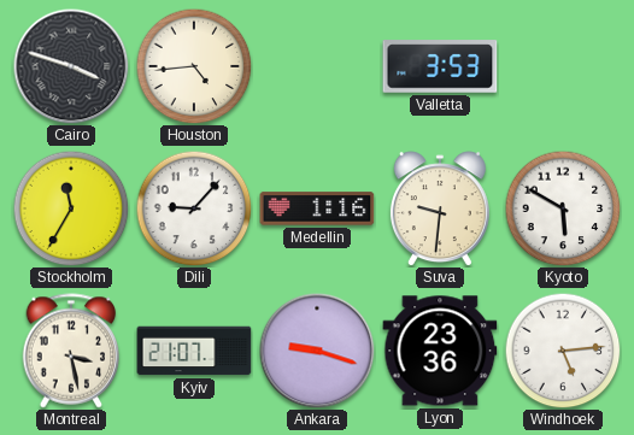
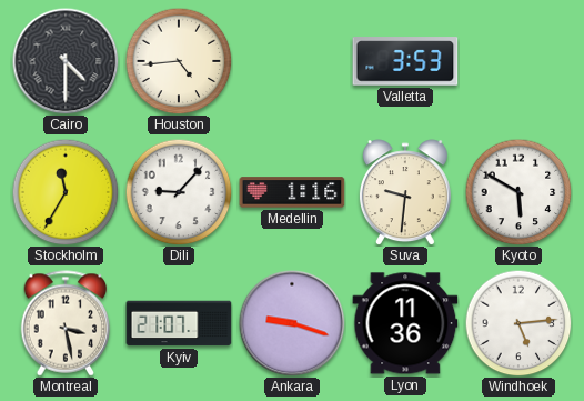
Cairo: 3:48 -> 4:30 (66, 61)
Lyon: 23:36 -> 11:36 (405, 323)
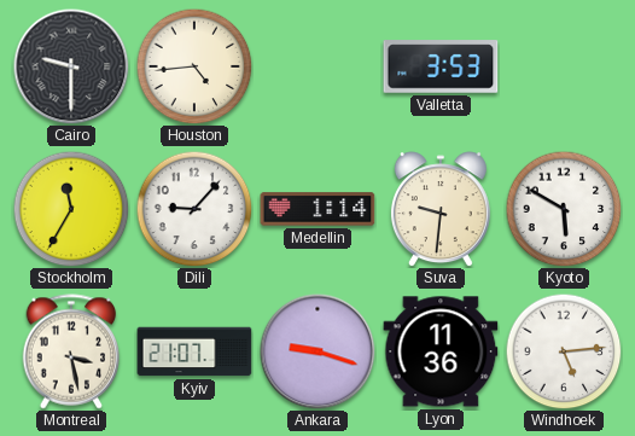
Cairo: 4:30 -> 9:30 (71, 66)
Medellin: 1:16 -> 1:14 (317, 209)
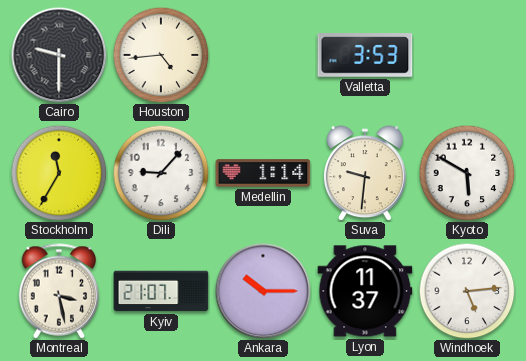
Ankara: 9:18 -> 10:15 (263, 291)
Lyon: 11:36 -> 11:37 (365, 291)
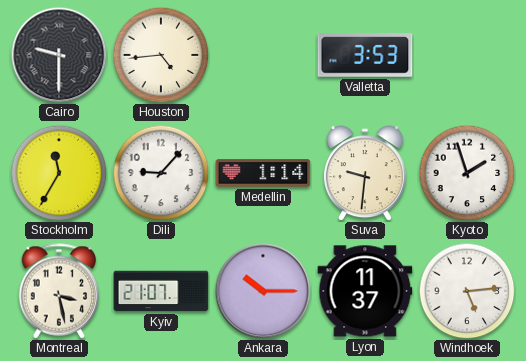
Kyoto: 5:50 -> 1:57 (467, 173)
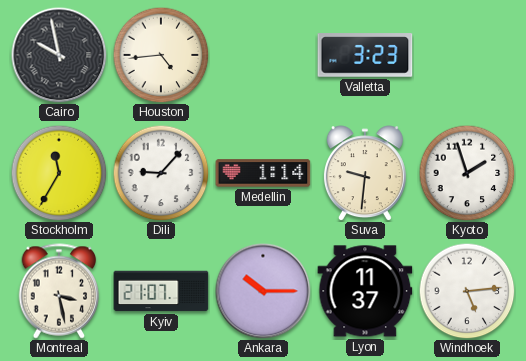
Cairo: 9:30 -> 9:58 (59, 55)
Valletta: 3:53 -> 3:23 (365, 55)
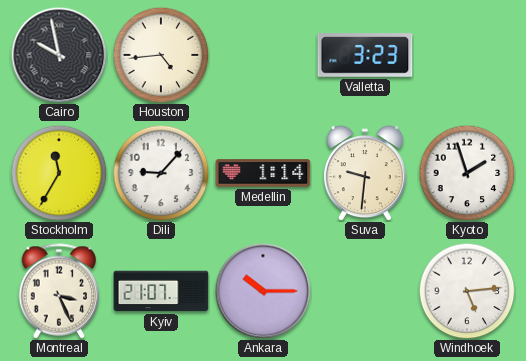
Montreal: 3:28 -> 3:26 (59, 291)
Lyon: 11:37 -> none (365, 291)
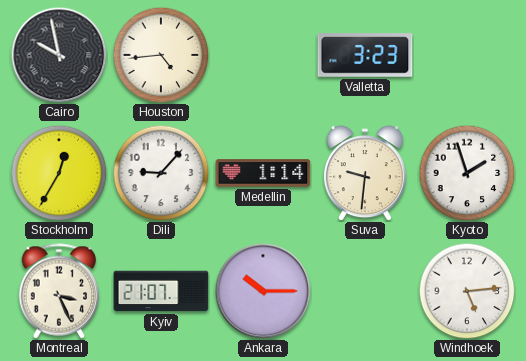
Stockholm: 11:35 -> 12:35 (59, 173)
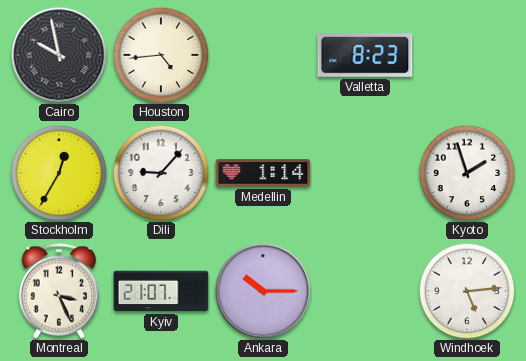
Valletta: 3:23 -> 8:23 (365, 55)
Suva: 9:31 -> none (365, 173)
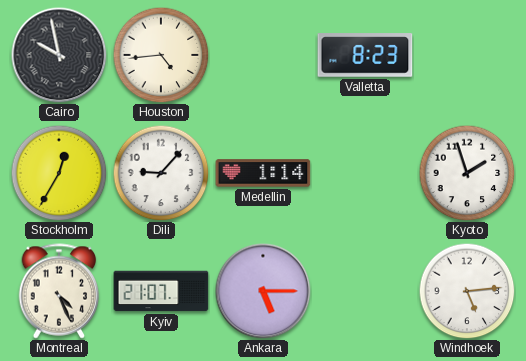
Montreal: 3:26 -> 4:26 (59, 291)
Ankara: 10:15 -> 5:15 (263, 291)
